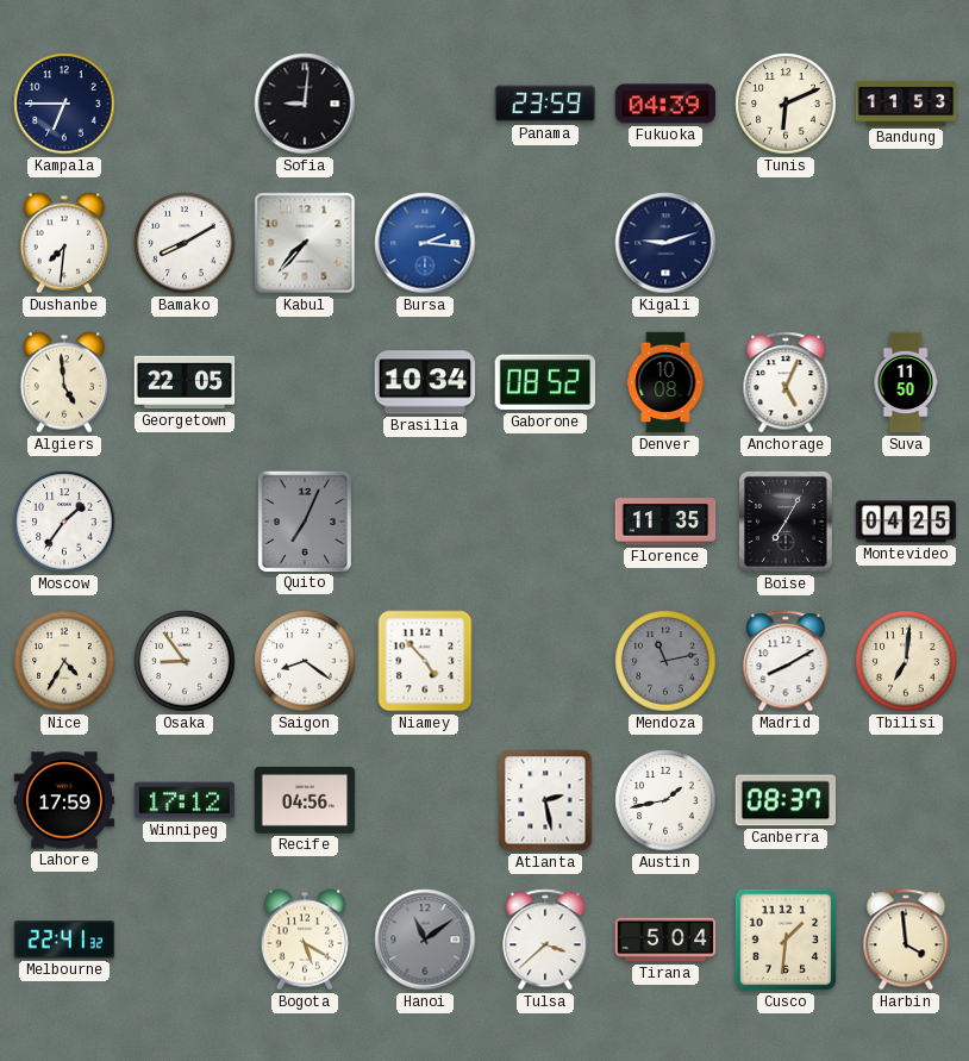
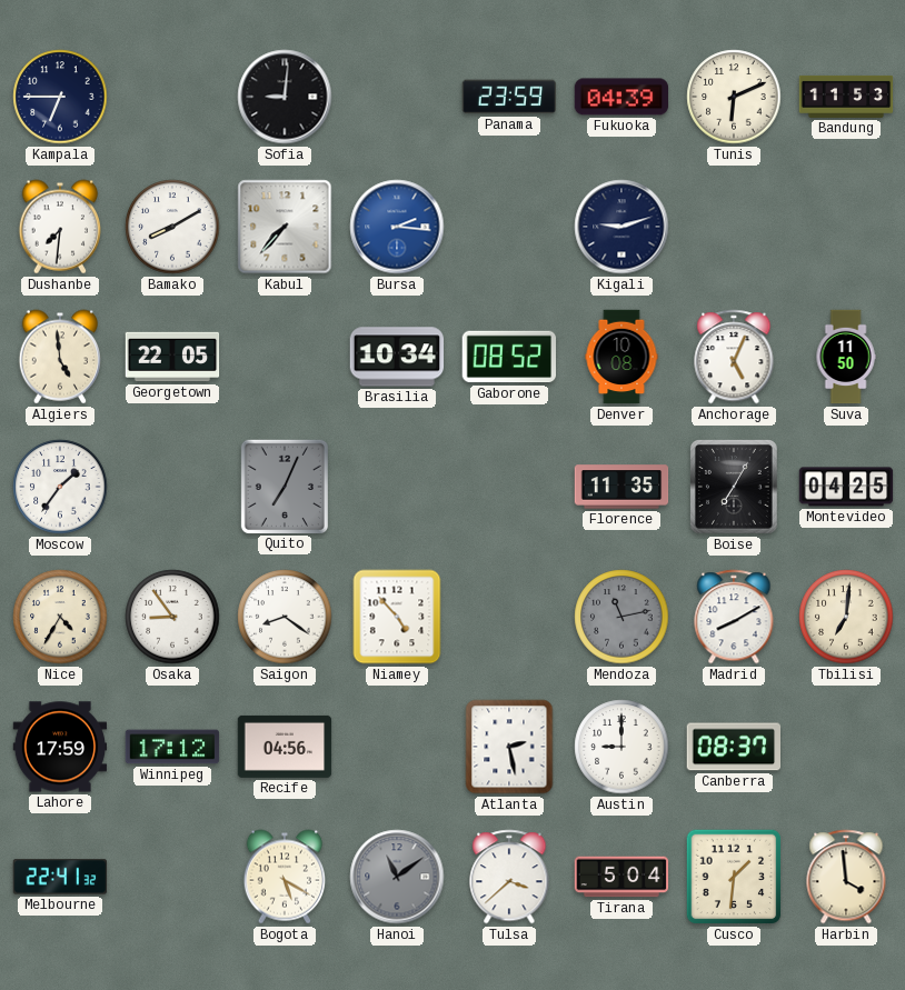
Austin: 1:43 -> 9:00 (621, 747)
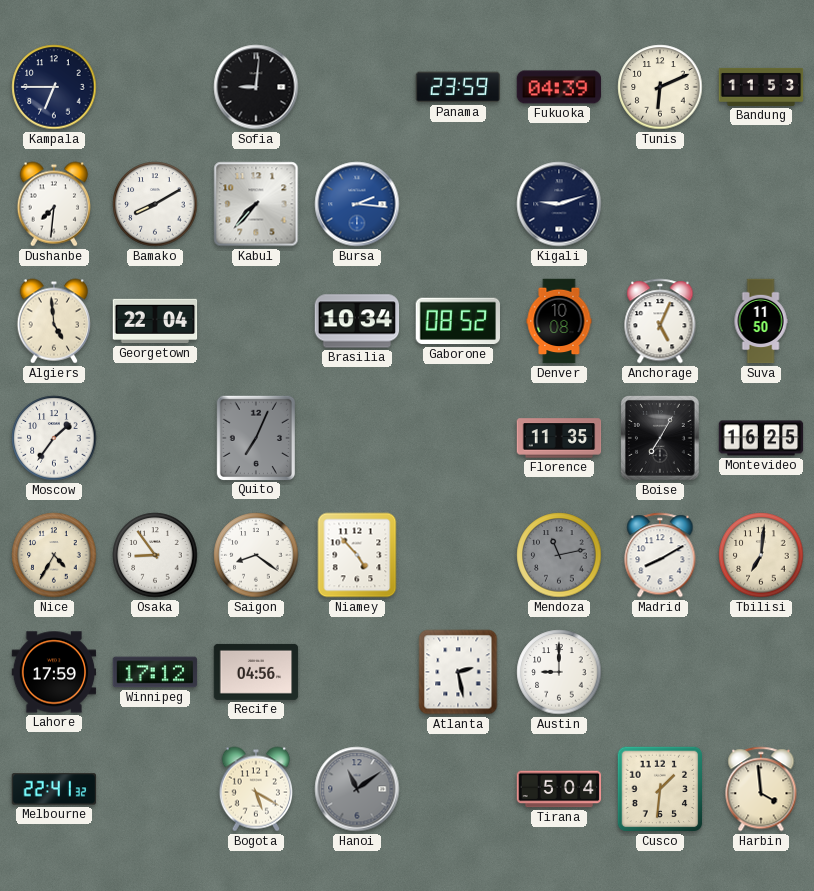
Georgetown: 22:05 -> 22:04 (155, 321)
Montevideo: 04:25 -> 16:25 (761, 438)
Canberra: 08:37 -> none (733, 747)
Tulsa: 3:38 -> none (509, 877)
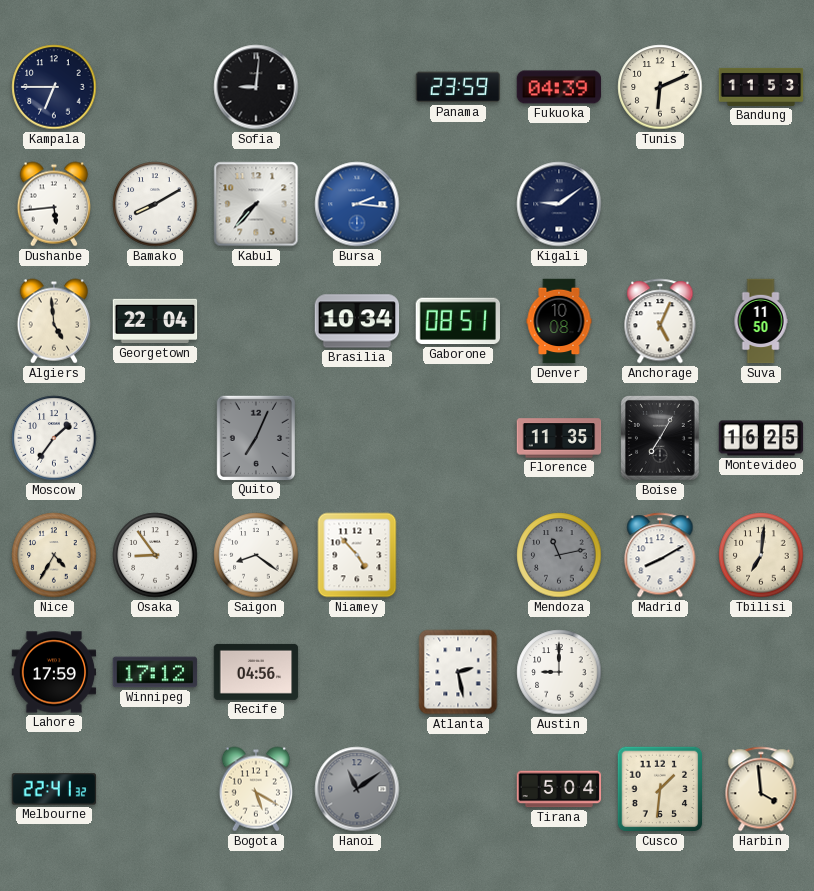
Dushanbe: 7:31 -> 5:44 (54, 204)
Kigali: 9:12 -> 9:09 (559, 204)
Gaborone: 08:52 -> 08:51 (457, 321)
